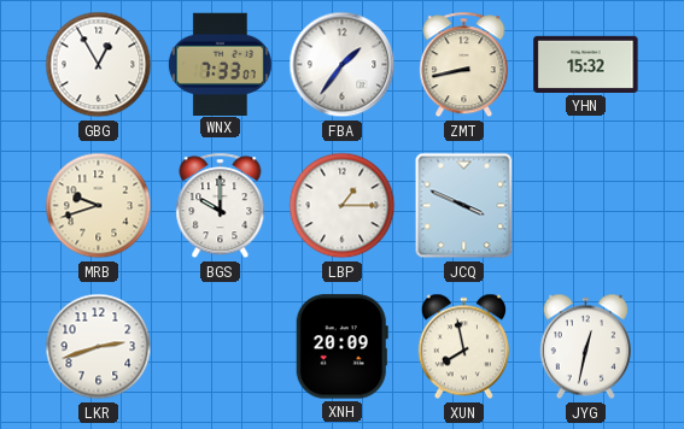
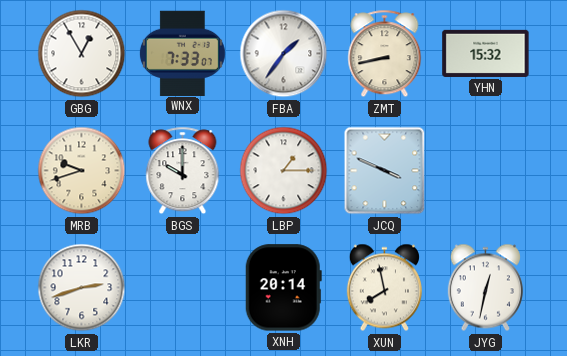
XNH: 20:09 -> 20:14 (283, 288)
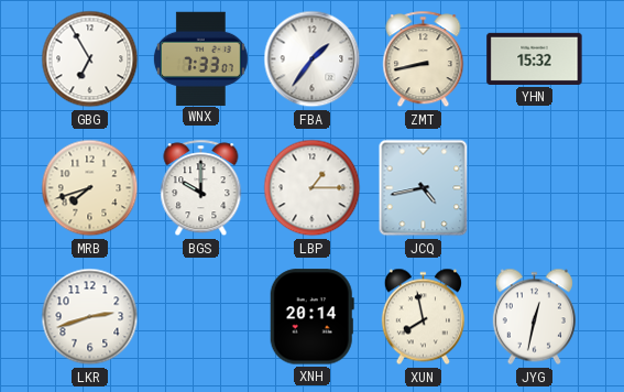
GBG: 12:55 -> 6:55 (90, 59)
MRB: 9:42 -> 7:42 (90, 188)
JCQ: 3:49 -> 4:43 (424, 188)
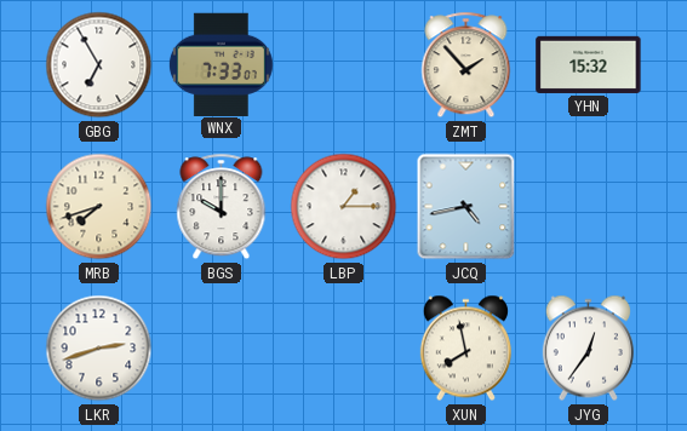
FBA: 1:36 -> none (313, 59)
ZMT: 8:43 -> 1:53 (466, 65)
XNH: 20:14 -> none (311, 317)
JYG: 12:32 -> 12:36 (588, 349)
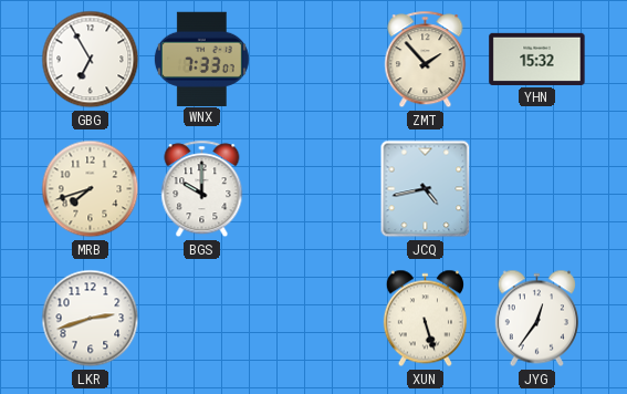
LBP: 1:15 -> none (344, 207)
XUN: 7:58 -> 5:27 (425, 319)
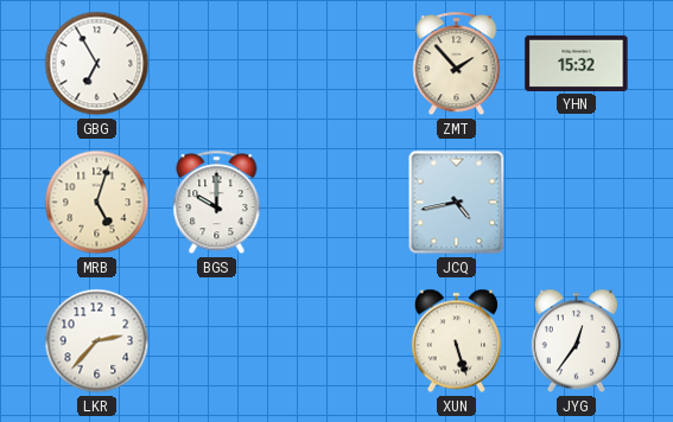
WNX: 7:33 -> none (201, 59)
MRB: 7:42 -> 5:03 (97, 203)
LKR: 2:42 -> 2:37 (97, 341)
